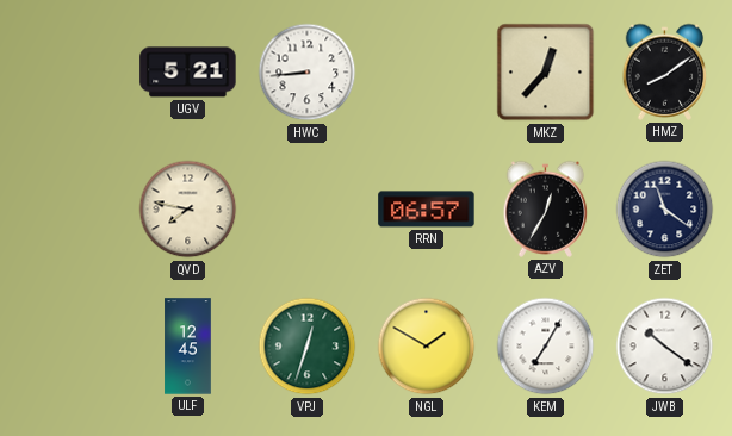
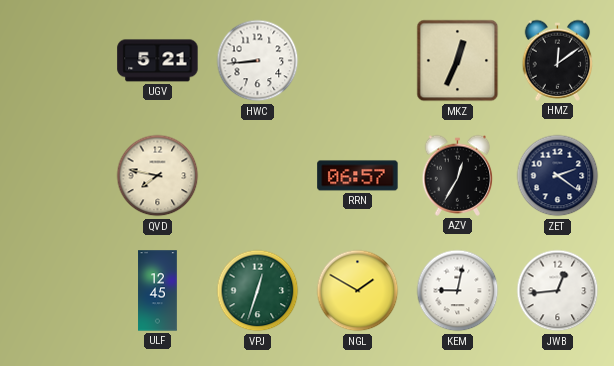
MKZ: 12:37 -> 12:34 (458, 61)
HMZ: 8:09 -> 12:09 (558, 60)
ZET: 11:21 -> 2:21 (558, 176)
KEM: 7:05 -> 9:02 (458, 291)
JWB: 10:21 -> 12:44 (558, 291)
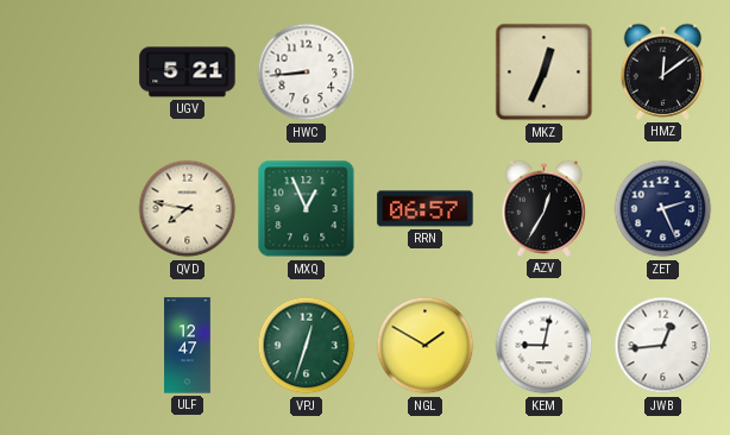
MXQ: none -> 12:56 (307, 209)
ZET: 2:21 -> 2:26 (663, 209)
ULF: 12:45 -> 12:47 (188, 346)
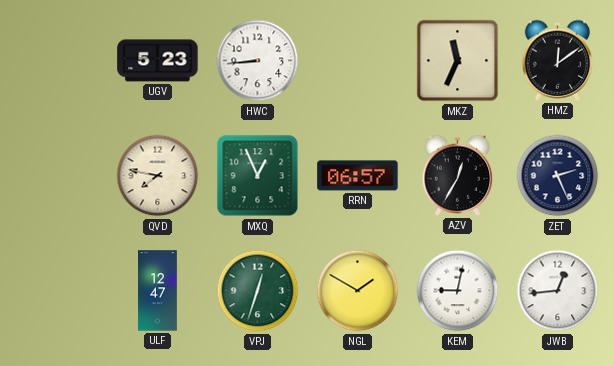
UGV: 5:21 -> 5:23 (158, 61)
MKZ: 12:34 -> 11:34 (458, 61)
